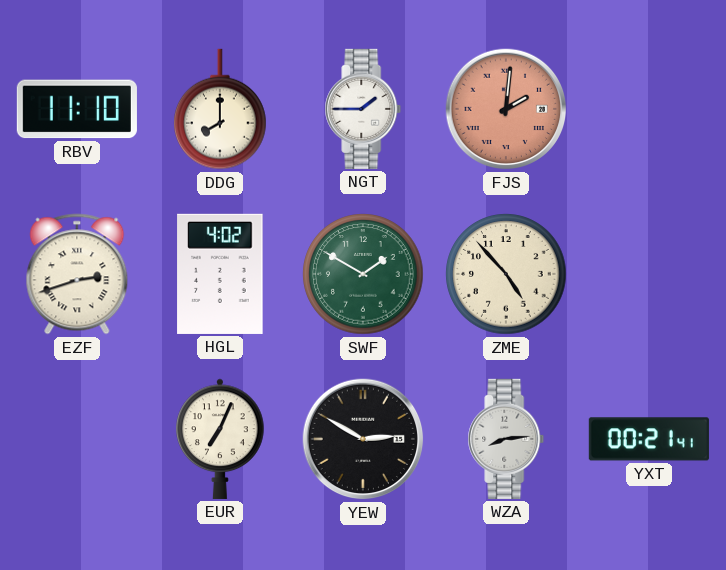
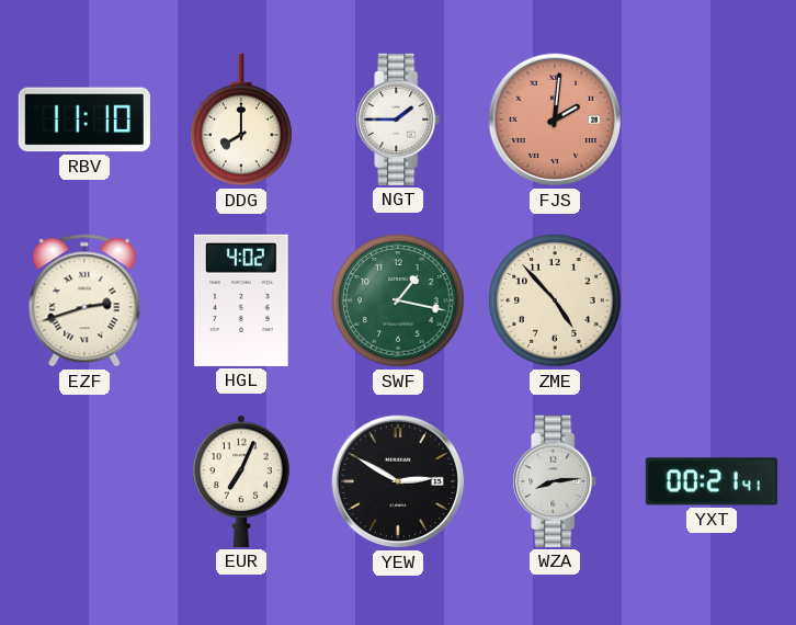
SWF: 1:50 -> 1:17 (398, 300)
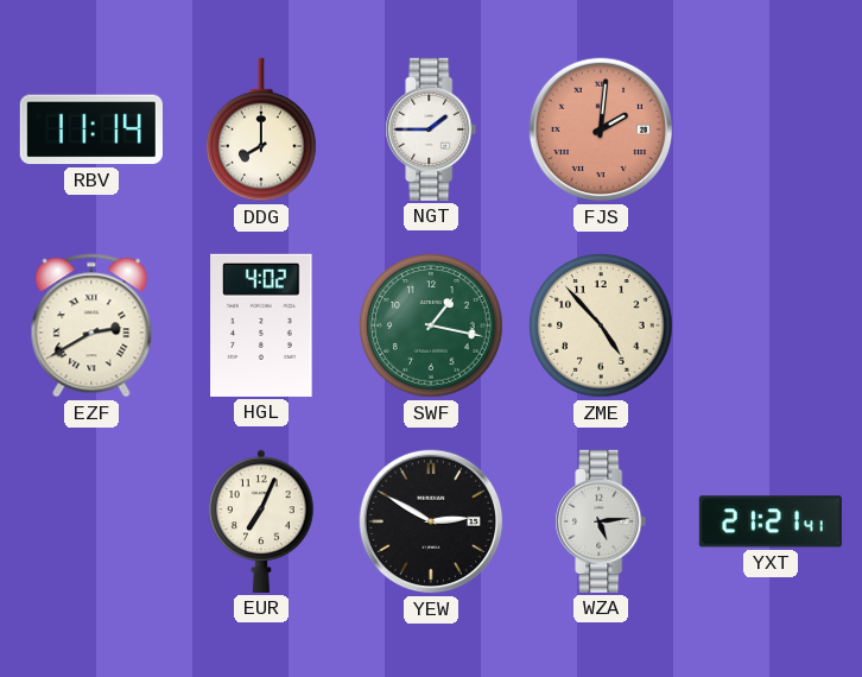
RBV: 11:10 -> 11:14 (91, 129)
EZF: 2:42 -> 2:40 (91, 325)
WZA: 8:14 -> 5:14 (601, 521)
YXT: 00:21 -> 21:21 (771, 521)
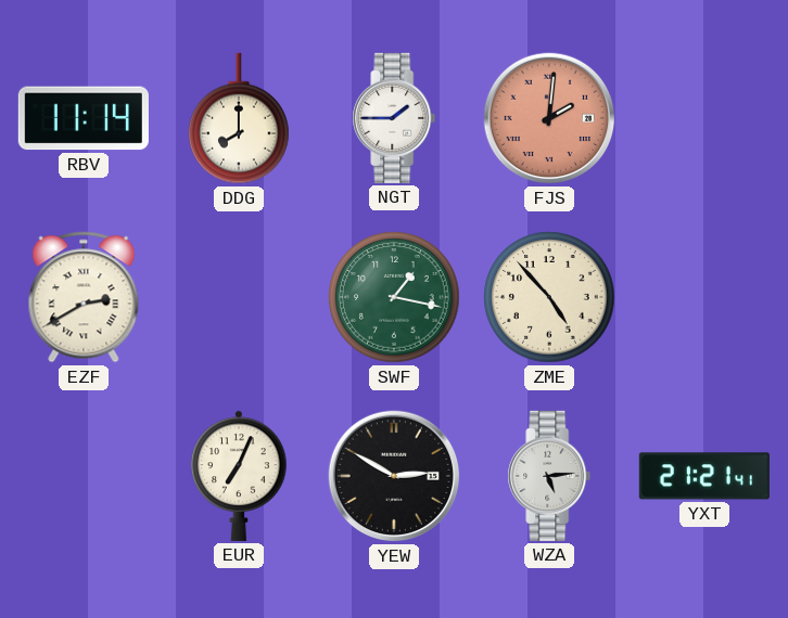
HGL: 4:02 -> none (261, 325)
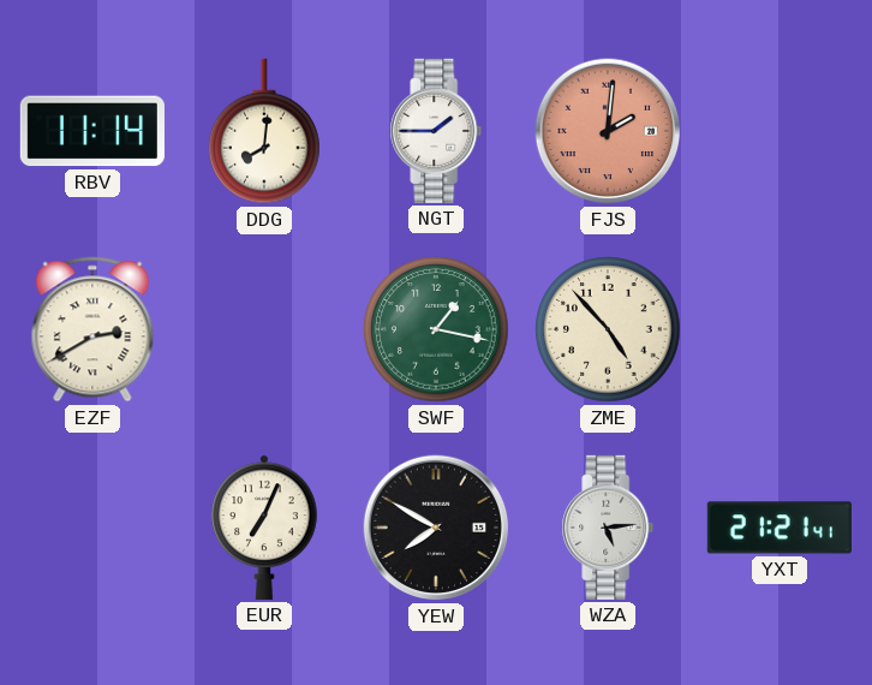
DDG: 8:00 -> 8:01 (265, 131)
YEW: 2:50 -> 7:50 (436, 528)
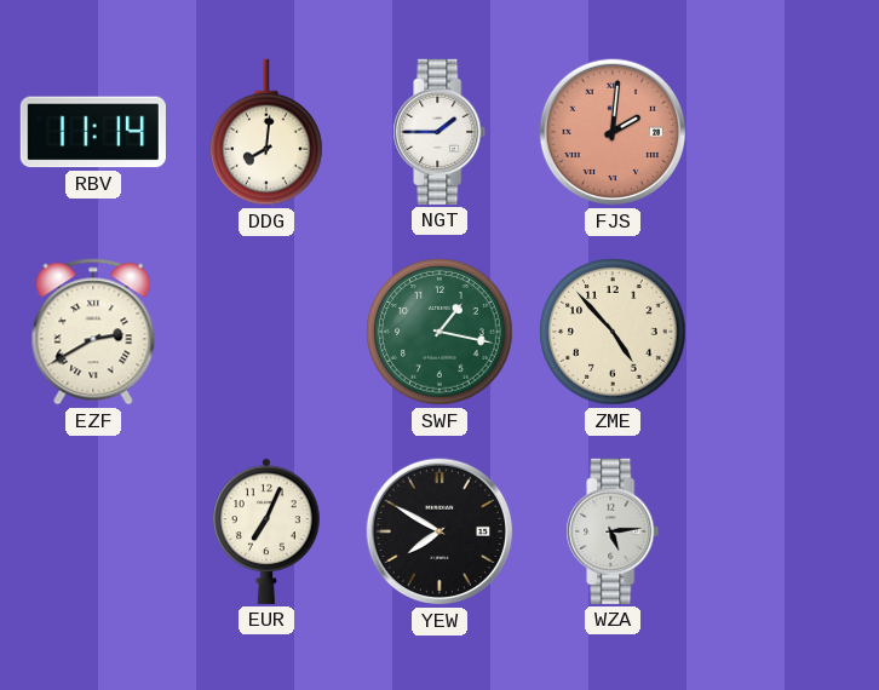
YXT: 21:21 -> none (780, 528)
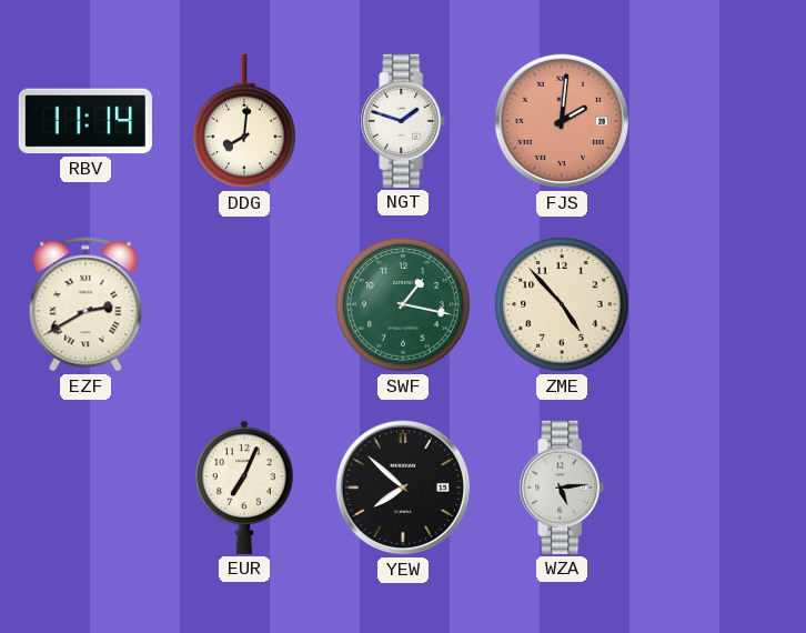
NGT: 1:45 -> 1:48 (403, 121)
YEW: 7:50 -> 7:52 (403, 488)
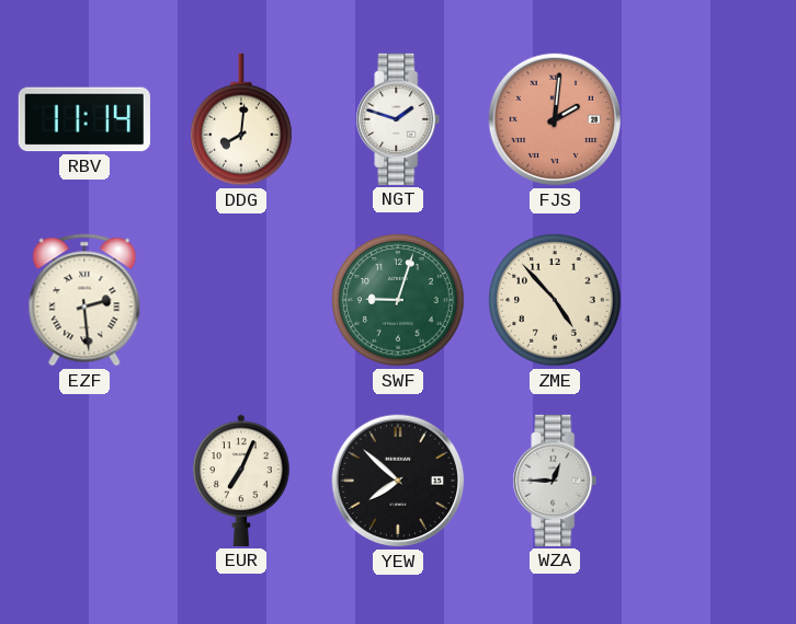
EZF: 2:40 -> 2:29 (84, 300)
SWF: 1:17 -> 9:03 (398, 300)
WZA: 5:14 -> 12:45 (555, 481)
